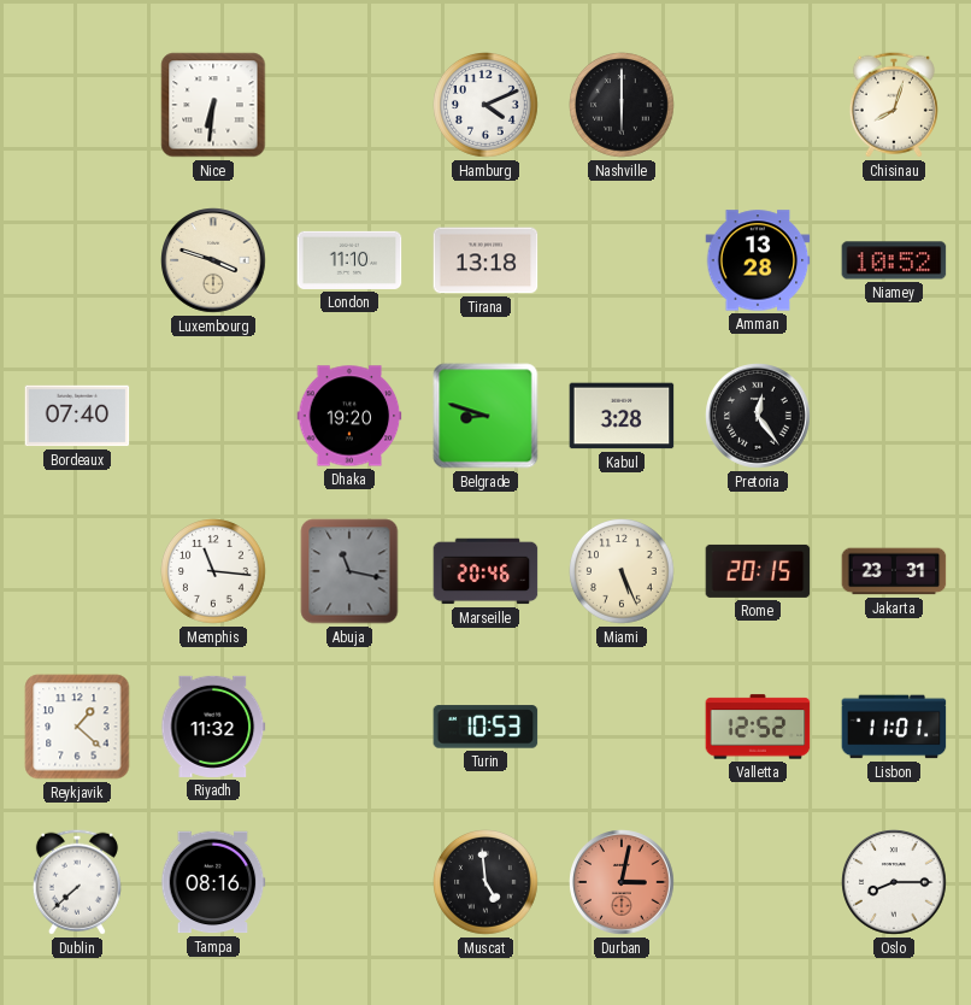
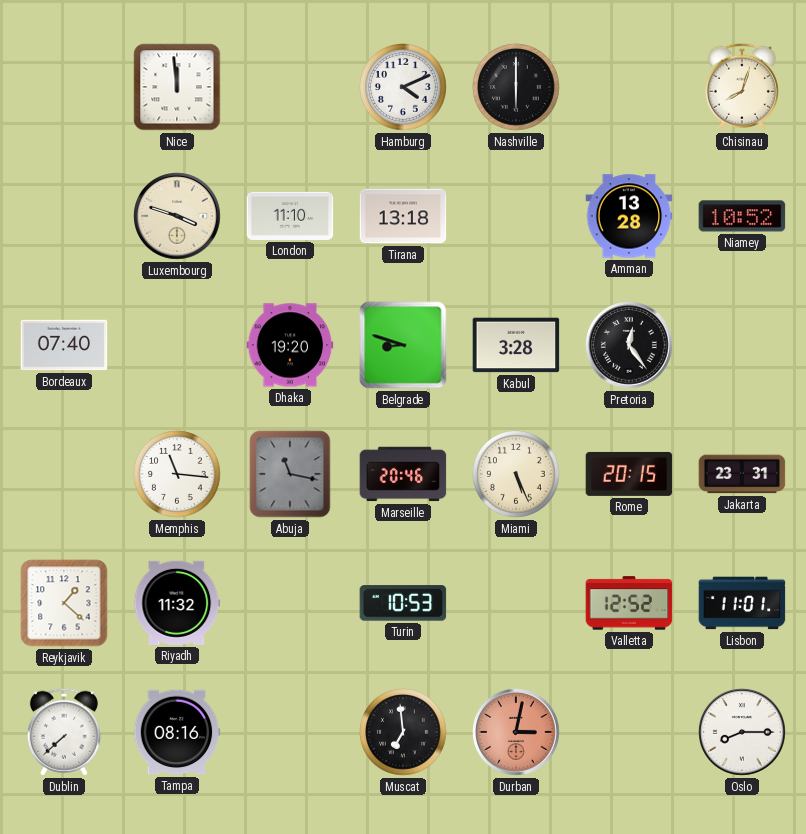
Nice: 6:31 -> 11:59 (177, 87)
Muscat: 4:59 -> 6:59 (404, 733)
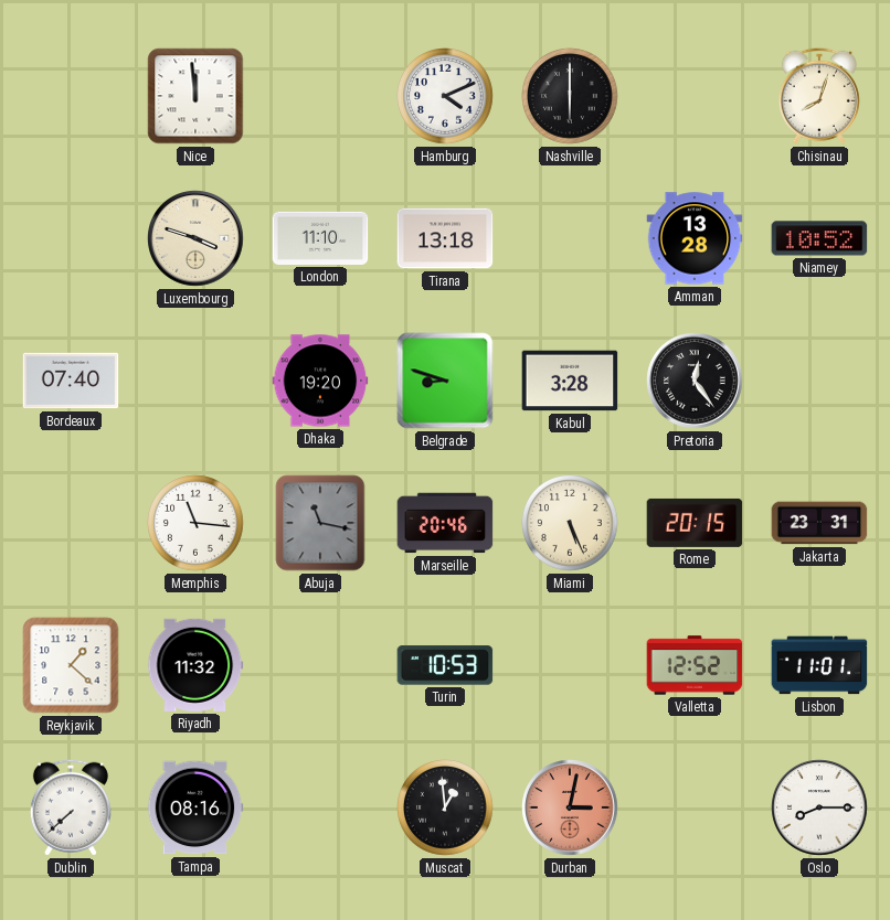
Muscat: 6:59 -> 12:59 (446, 809)
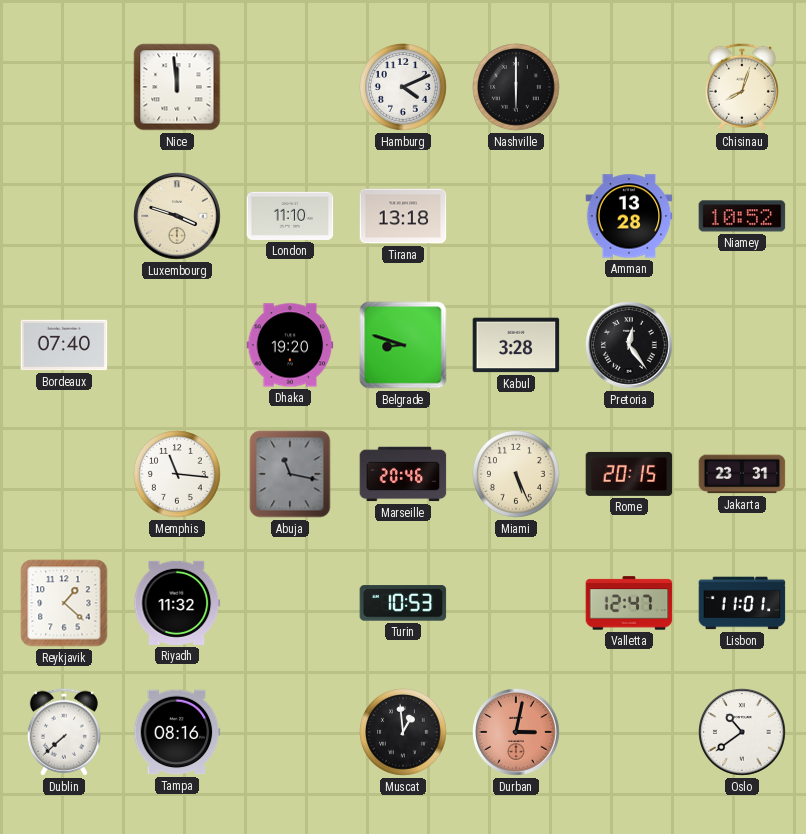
Valletta: 12:52 -> 12:47 (629, 603)
Oslo: 8:15 -> 10:39 (742, 732)
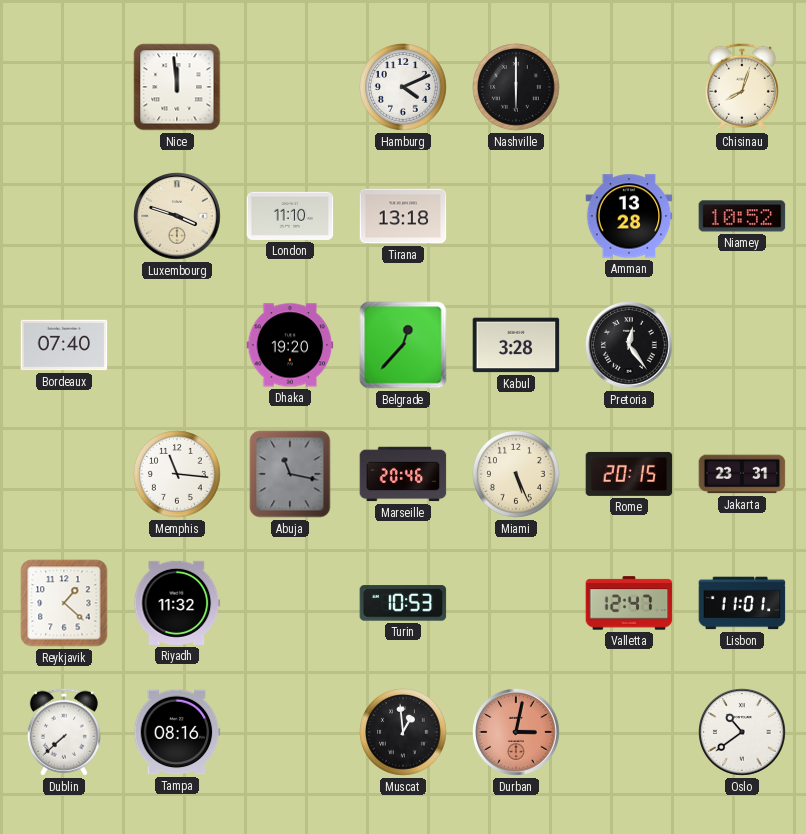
Belgrade: 8:48 -> 12:37 (403, 345)
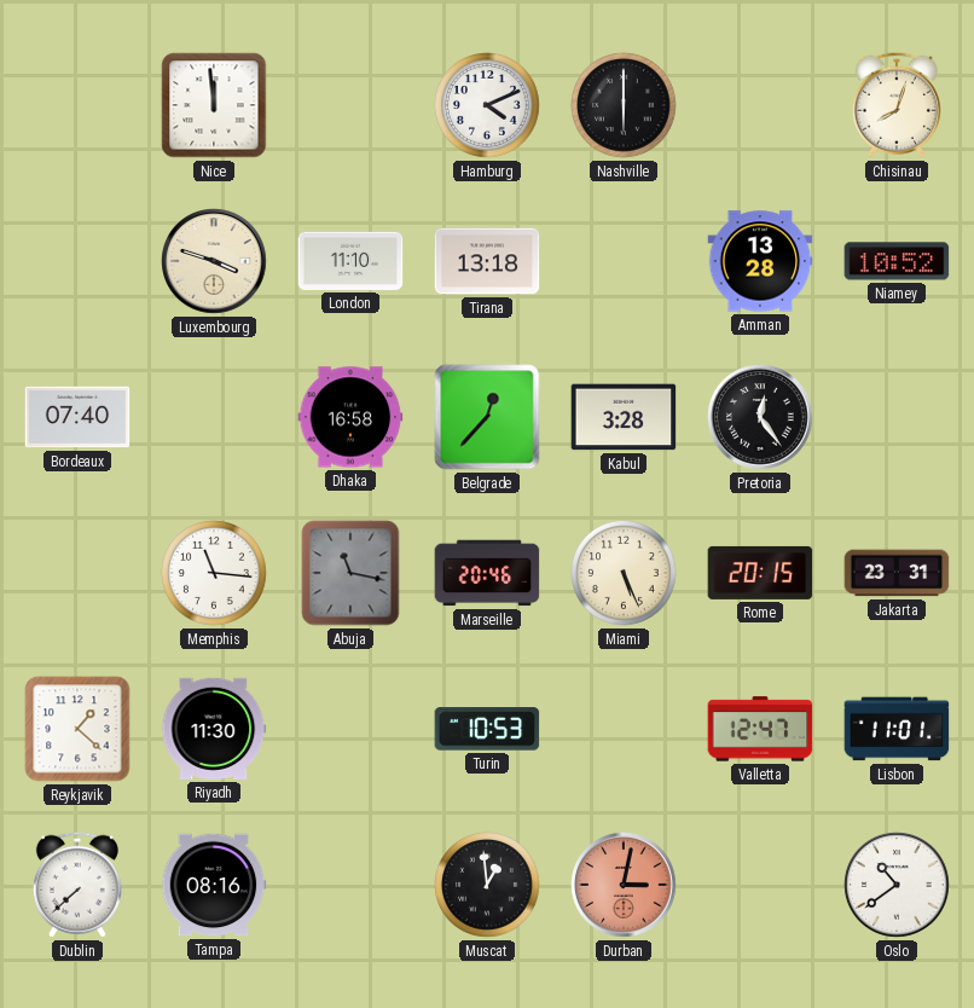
Dhaka: 19:20 -> 16:58 (350, 417)
Riyadh: 11:32 -> 11:30 (214, 729)
